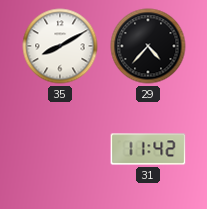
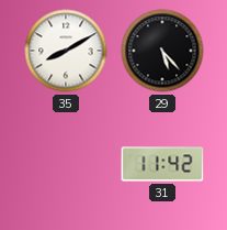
29: 4:37 -> 5:23 (162, 51)
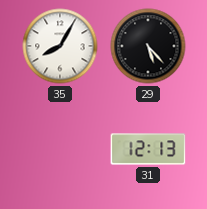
35: 8:10 -> 8:05 (60, 46)
31: 11:42 -> 12:13 (148, 149)
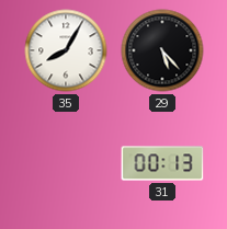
31: 12:13 -> 00:13 (162, 163)
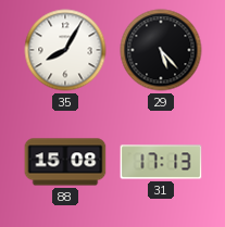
88: none -> 15:08 (65, 162)
31: 00:13 -> 17:13 (161, 162)
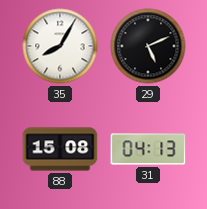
29: 5:23 -> 5:11 (148, 46)
31: 17:13 -> 04:13 (148, 149)
